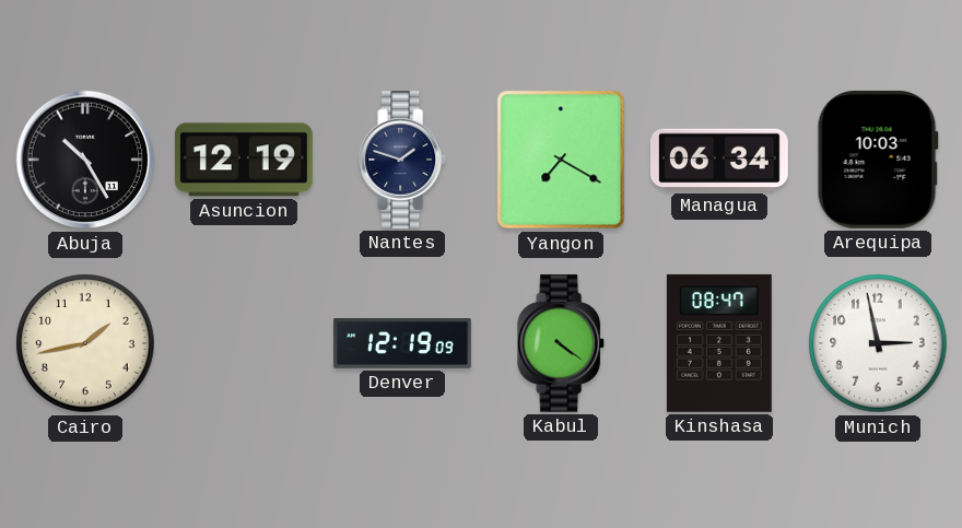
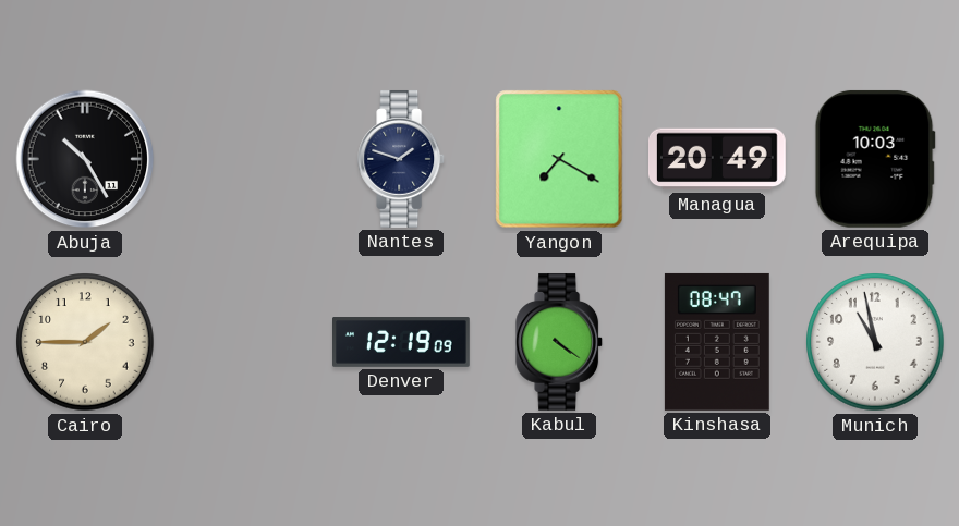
Asuncion: 12:19 -> none (244, 160)
Managua: 06:34 -> 20:49 (717, 159)
Cairo: 1:43 -> 1:45 (85, 342)
Munich: 2:58 -> 10:58 (875, 342)
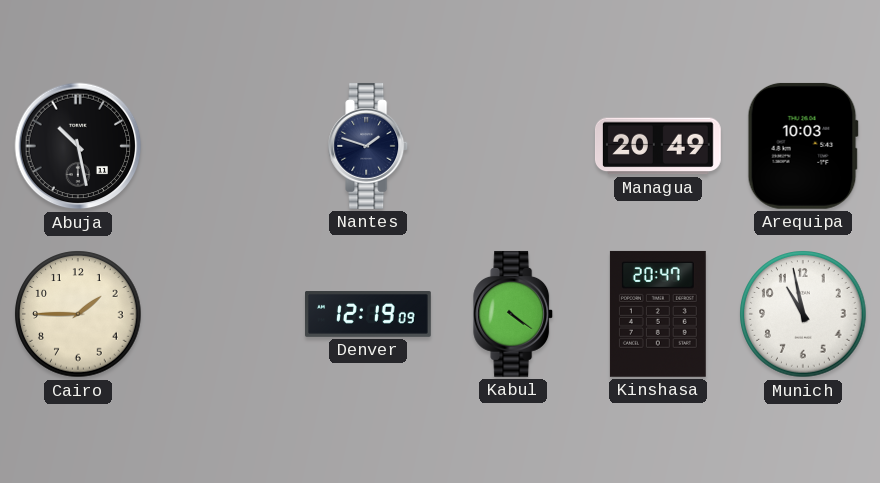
Abuja: 10:25 -> 10:28 (78, 146)
Yangon: 7:20 -> none (559, 159)
Kinshasa: 08:47 -> 20:47 (658, 314)
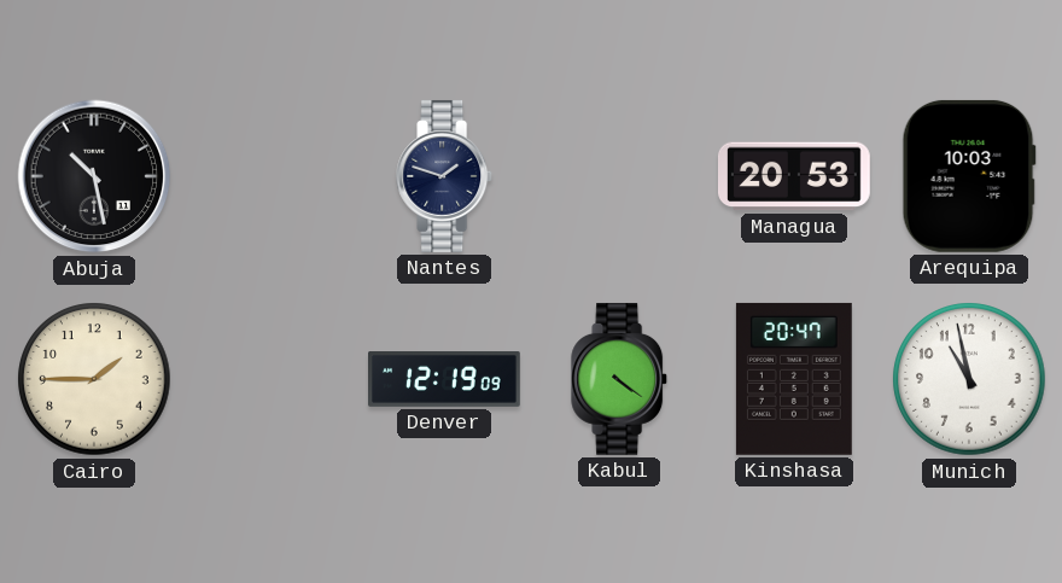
Managua: 20:49 -> 20:53 (794, 176)
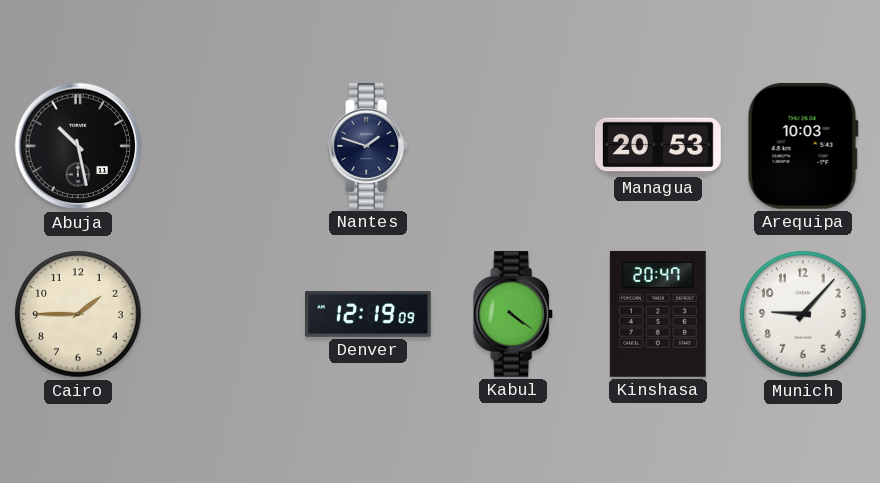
Munich: 10:58 -> 9:07 (803, 314)
